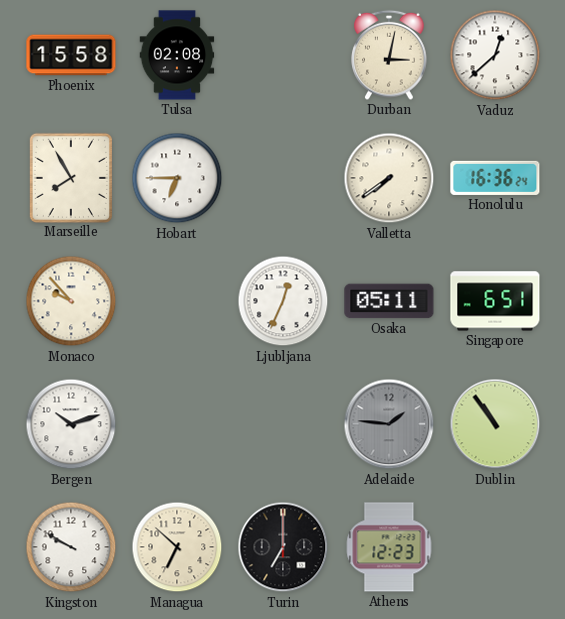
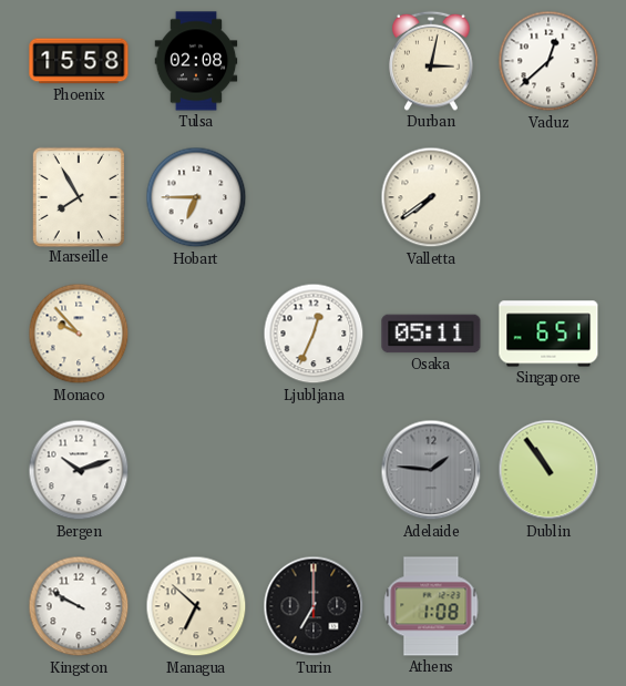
Honolulu: 16:36 -> none (495, 178)
Athens: 12:23 -> 1:08 (431, 606)
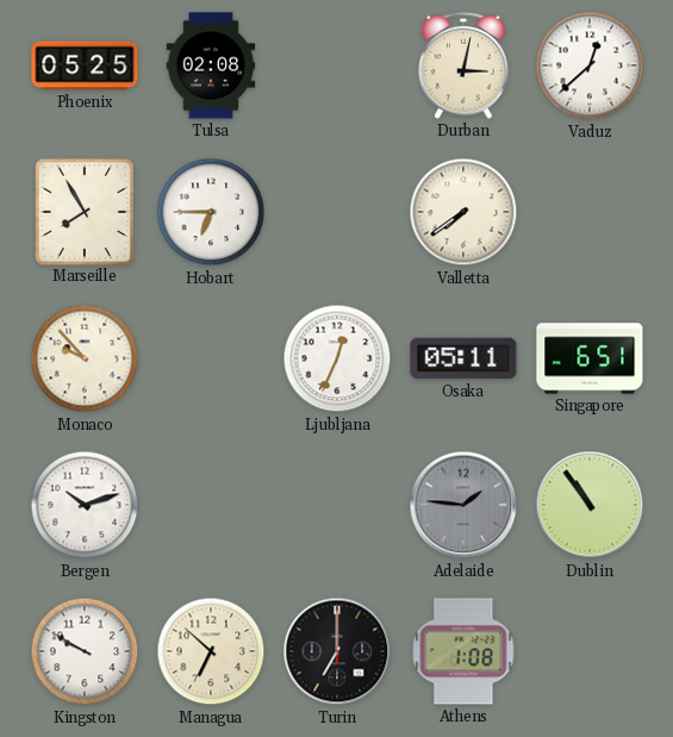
Phoenix: 15:58 -> 05:25 (85, 65)
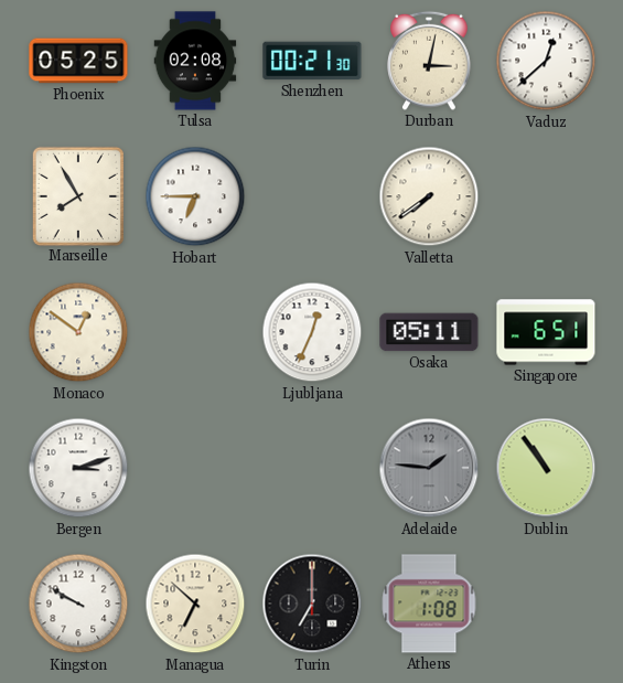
Shenzhen: none -> 00:21 (312, 61)
Monaco: 9:53 -> 12:51 (78, 332)
Bergen: 10:12 -> 3:12 (78, 468)
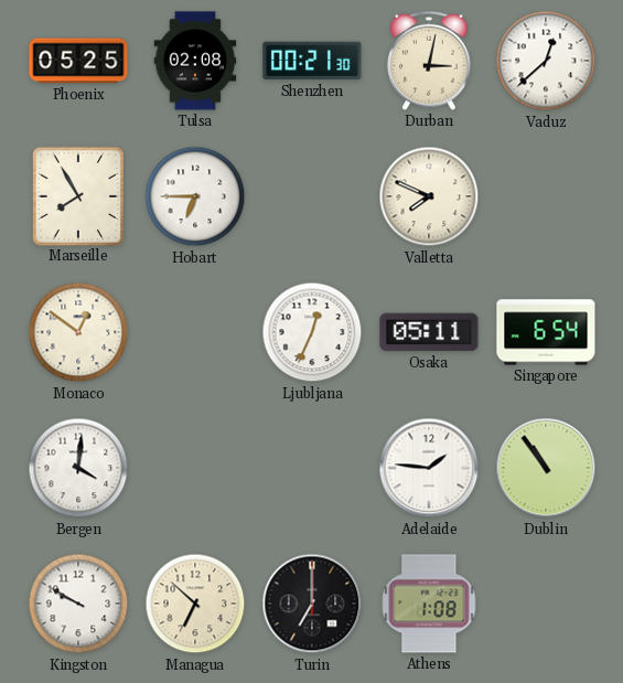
Valletta: 7:39 -> 7:49 (429, 196)
Singapore: 6:51 -> 6:54 (546, 332)
Bergen: 3:12 -> 4:01 (78, 468)
Adelaide dial: grey -> white (429, 468)
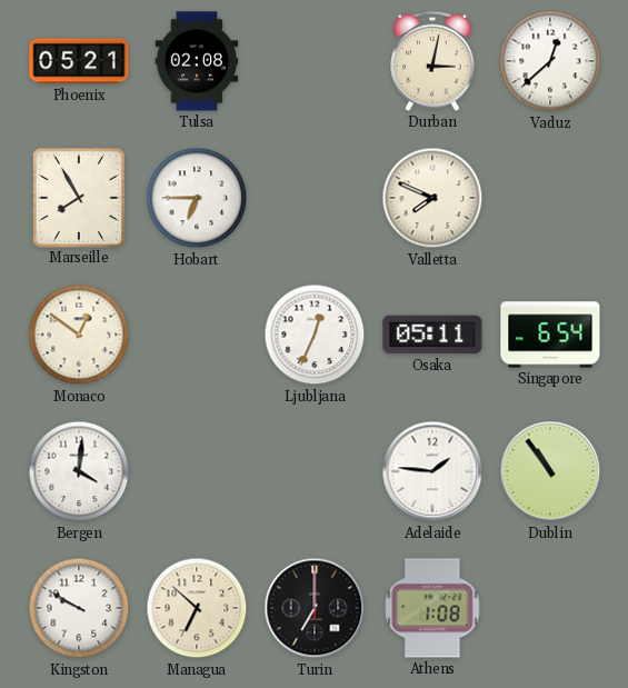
Phoenix: 05:25 -> 05:21 (79, 61)
Shenzhen: 00:21 -> none (312, 61)
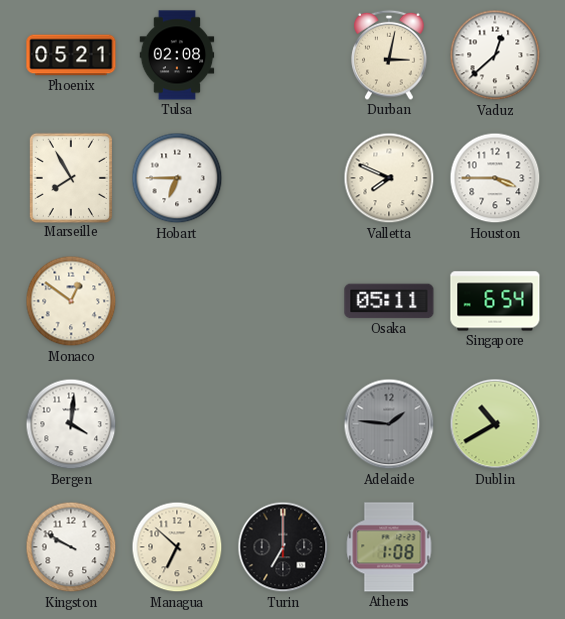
Houston: none -> 3:45 (495, 178)
Ljubljana: 12:34 -> none (315, 335)
Adelaide dial: white -> grey (389, 424)
Dublin: 10:54 -> 10:40 (495, 424)
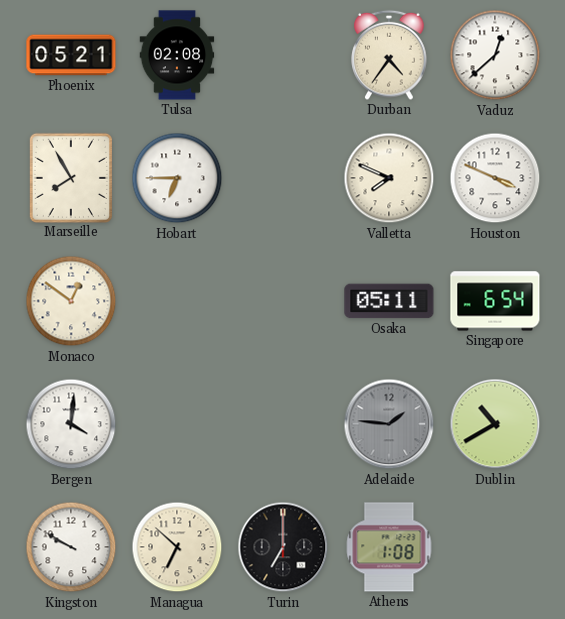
Durban: 3:02 -> 4:36 (389, 55)
Houston: 3:45 -> 3:49 (495, 178)
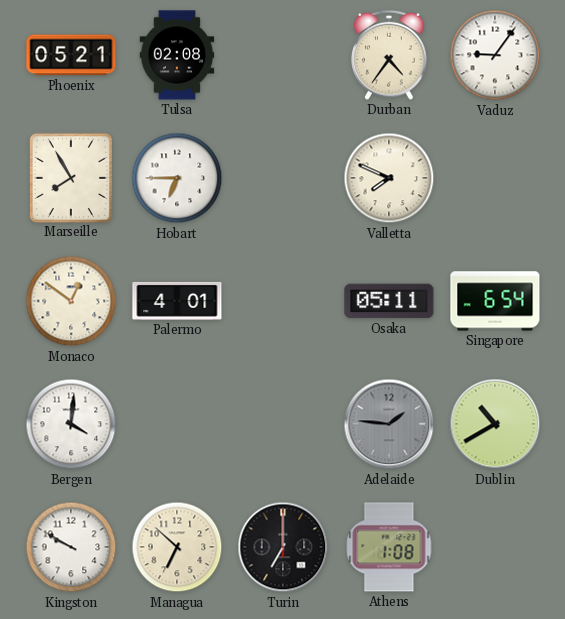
Vaduz: 12:38 -> 9:06 (495, 55)
Houston: 3:49 -> none (495, 178)
Palermo: none -> 4:01 (177, 301)
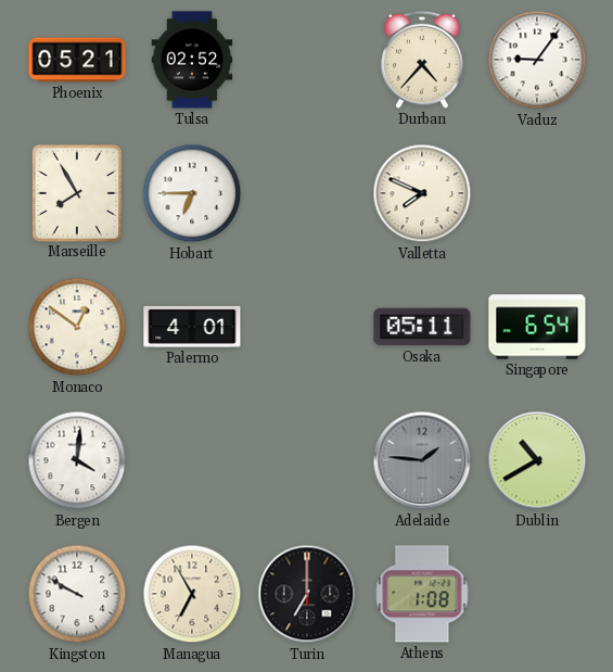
Tulsa: 02:08 -> 02:52 (192, 60)
Durban: 4:36 -> 4:37 (422, 60)
Managua: 6:52 -> 6:55 (192, 594)
